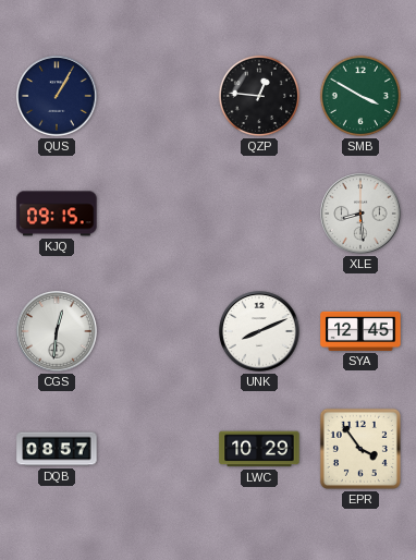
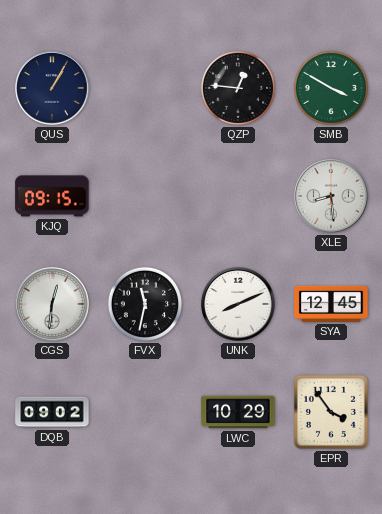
FVX: none -> 11:32 (145, 304)
DQB: 08:57 -> 09:02 (52, 412)
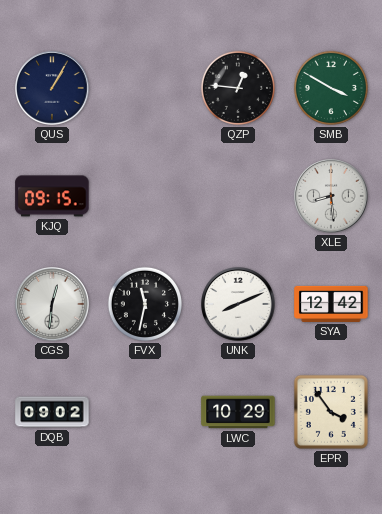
SYA: 12:45 -> 12:42 (331, 304)
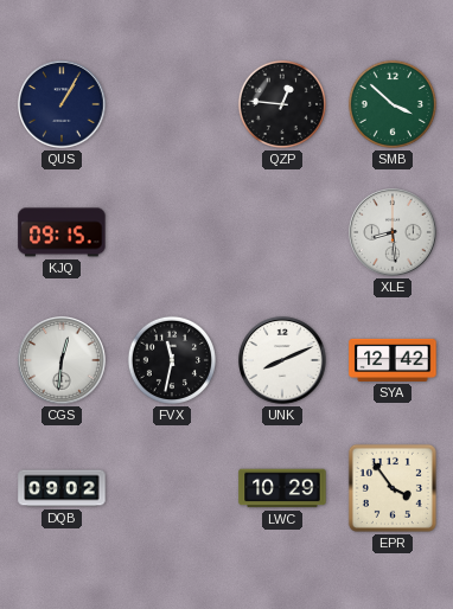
SMB: 3:50 -> 3:52 (393, 104)
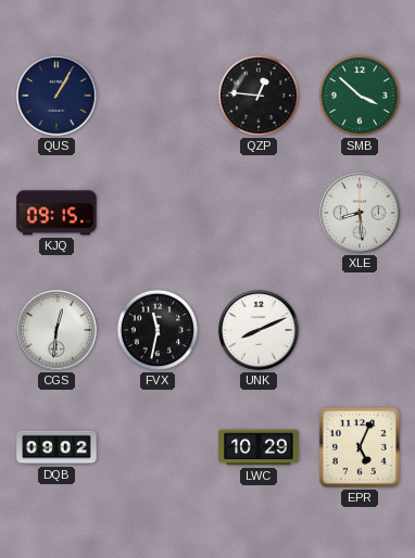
SYA: 12:42 -> none (393, 360)
EPR: 3:54 -> 5:04 (360, 447)
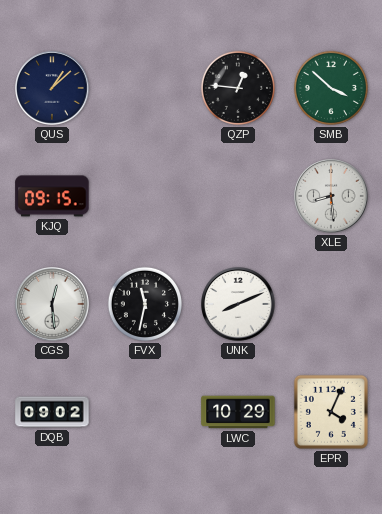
QUS: 1:05 -> 1:08 (52, 88)
CGS: 12:31 -> 12:29 (52, 304)
EPR: 5:04 -> 4:04 (331, 412)
